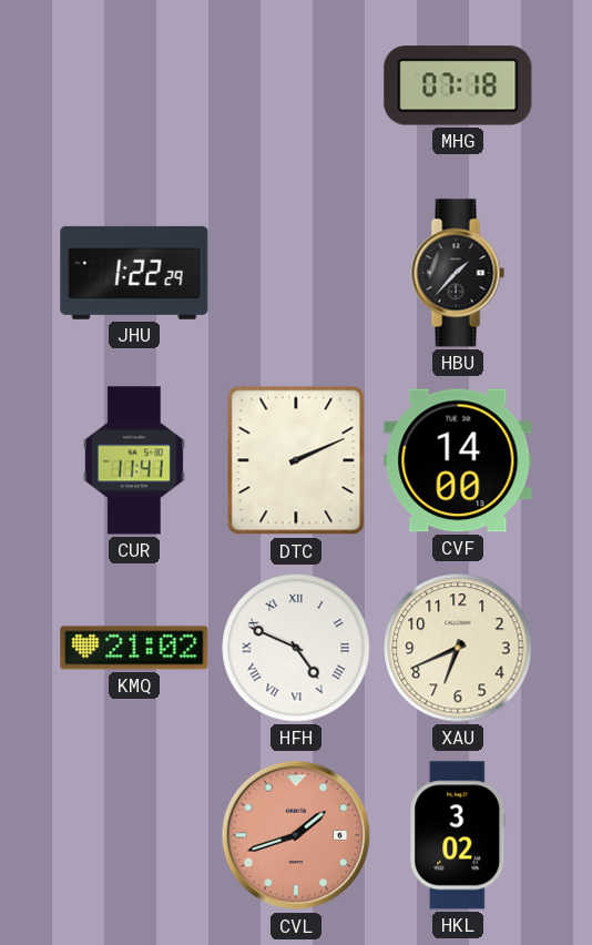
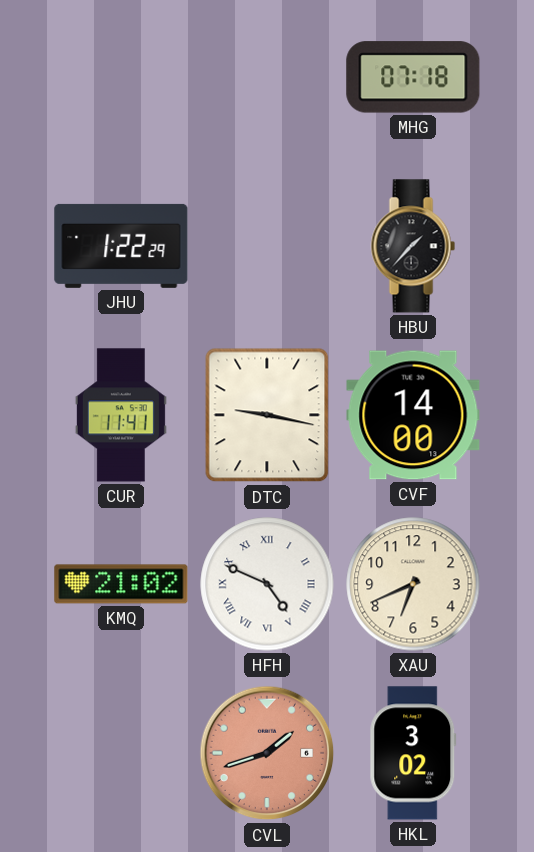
DTC: 2:11 -> 9:17 (267, 415)
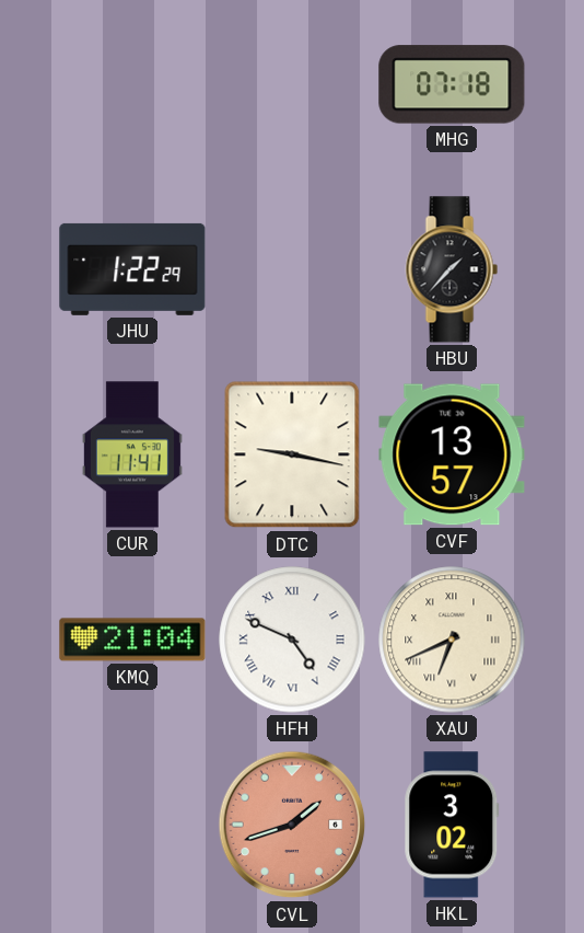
CVF: 14:00 -> 13:57 (452, 454)
KMQ: 21:02 -> 21:04 (132, 640)
XAU numerals: Arabic -> Roman (452, 640)
